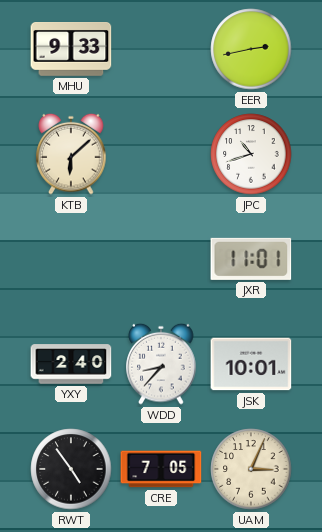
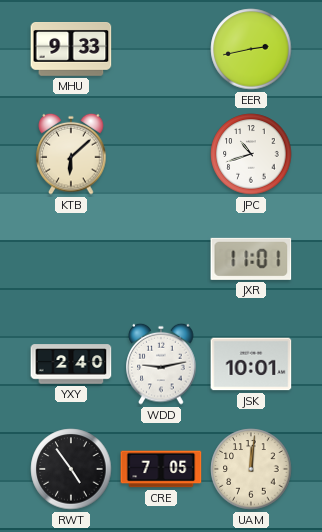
WDD: 8:37 -> 9:13 (161, 364)
UAM: 3:04 -> 12:01 (251, 469)
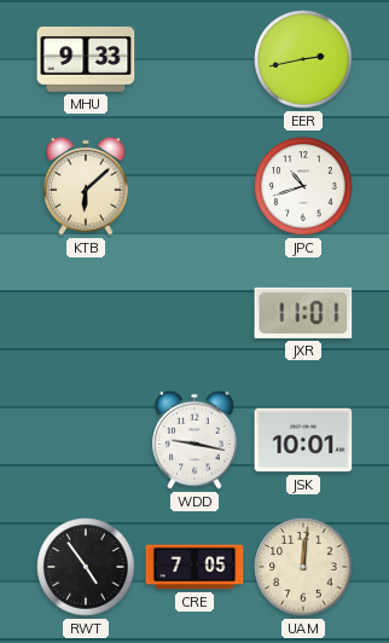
YXY: 2:40 -> none (71, 364)
WDD: 9:13 -> 9:17 (194, 440)
